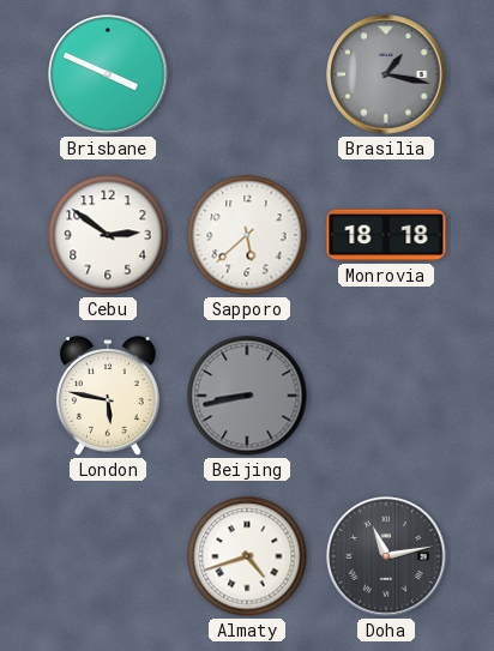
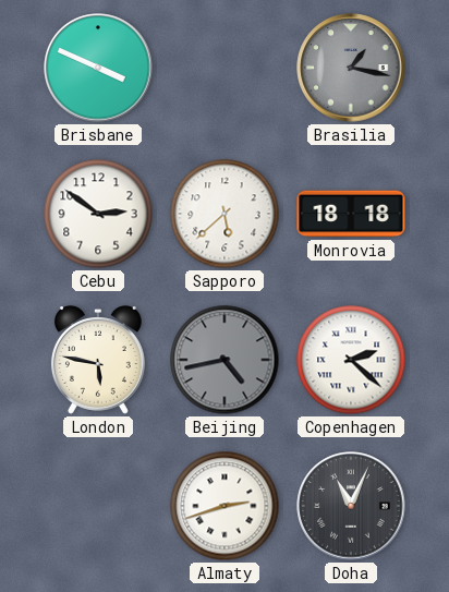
Beijing: 8:43 -> 4:43 (225, 360)
Copenhagen: none -> 2:22 (351, 360)
Almaty: 4:42 -> 2:42 (225, 506)
Doha: 11:13 -> 11:04 (351, 506)
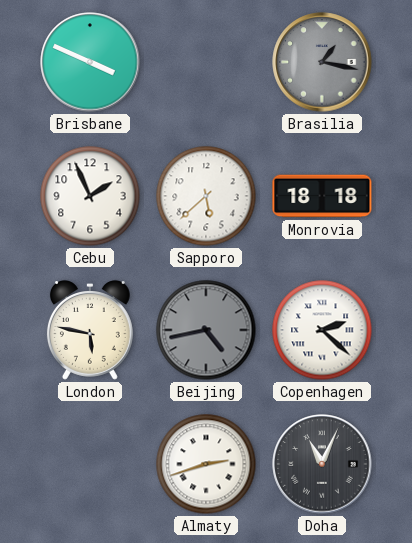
Cebu: 2:51 -> 1:56 (90, 196)
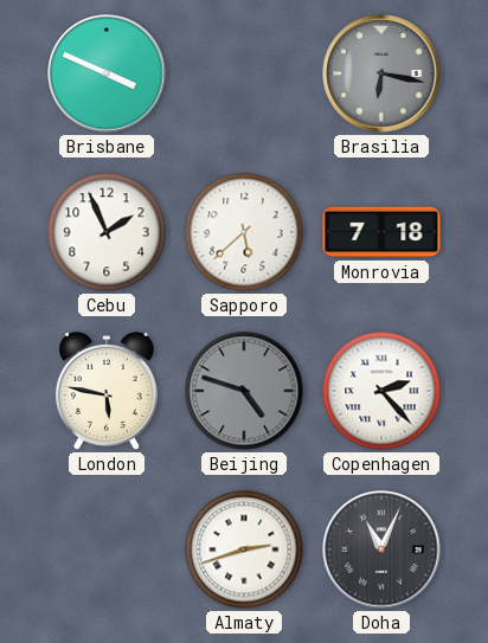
Brasilia: 1:17 -> 6:17 (381, 73)
Monrovia: 18:18 -> 7:18 (381, 232)
Beijing: 4:43 -> 4:48 (244, 391)
Copenhagen: 2:22 -> 2:23 (381, 391)
